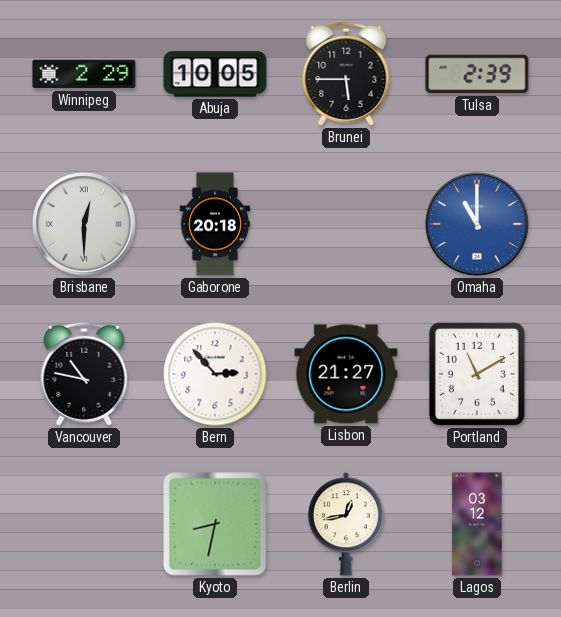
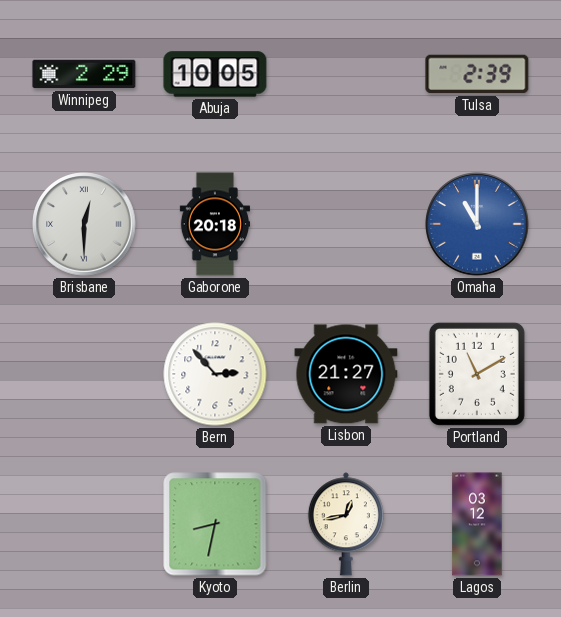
Brunei: 5:45 -> none (346, 74)
Vancouver: 10:47 -> none (84, 374)
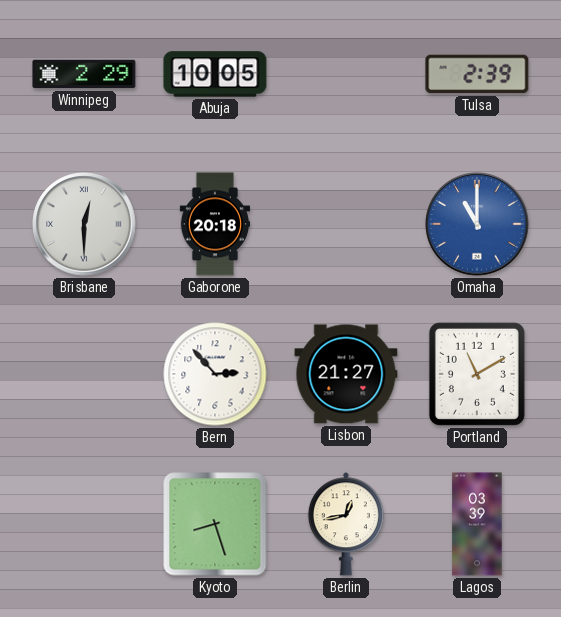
Kyoto: 8:32 -> 8:27 (215, 524)
Lagos: 03:12 -> 03:39 (477, 524)
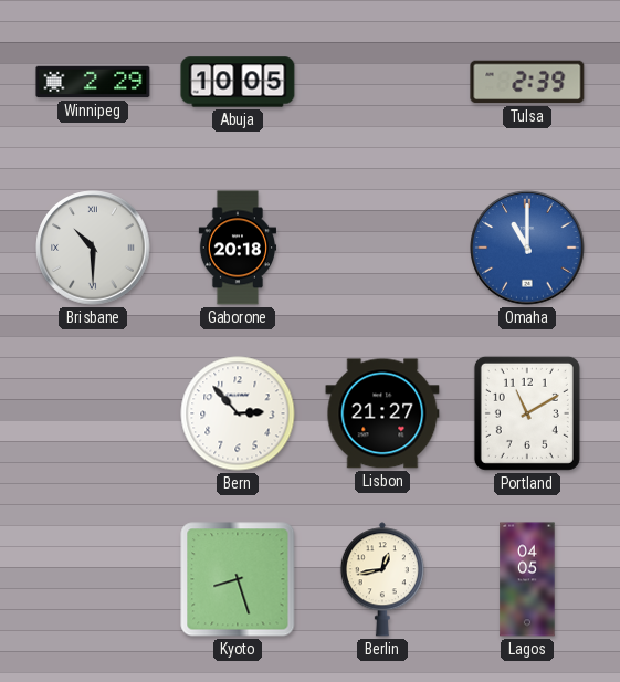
Brisbane: 12:30 -> 10:30 (93, 248)
Lagos: 03:39 -> 04:05 (527, 579)
